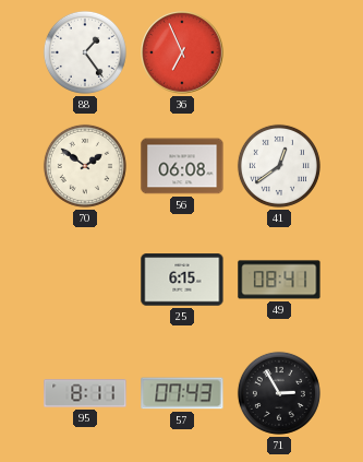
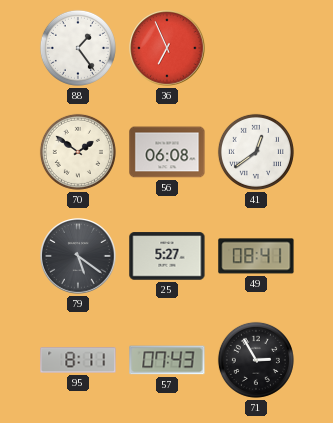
79: none -> 5:21 (78, 256)
25: 6:15 -> 5:27 (167, 256)
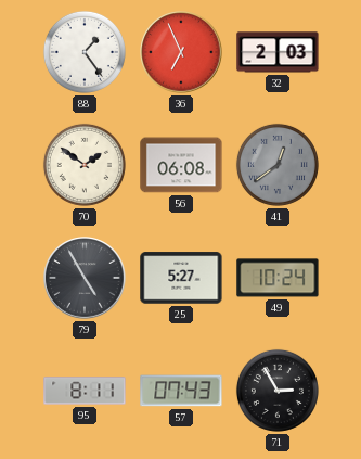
32: none -> 2:03 (278, 52)
41 dial: white -> grey (278, 165)
79: 5:21 -> 4:55 (85, 278)
49: 08:41 -> 10:24 (278, 278)
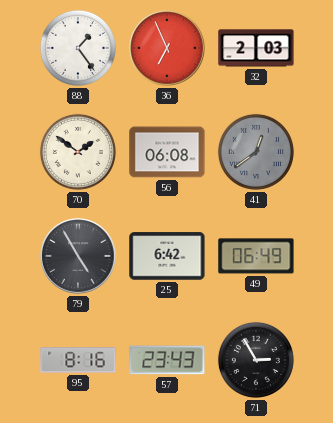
25: 5:27 -> 6:42 (167, 256)
49: 10:24 -> 06:49 (256, 256)
95: 8:11 -> 8:16 (78, 360)
57: 07:43 -> 23:43 (167, 360)
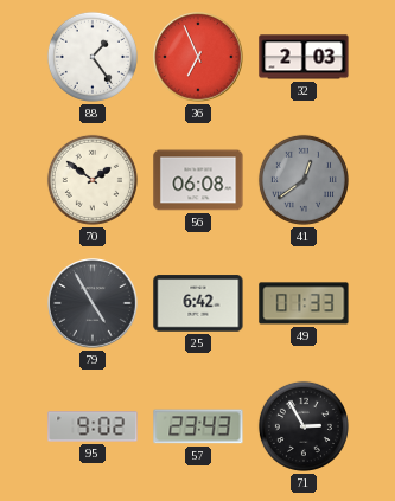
49: 06:49 -> 01:33 (304, 303)
95: 8:16 -> 9:02 (93, 426)
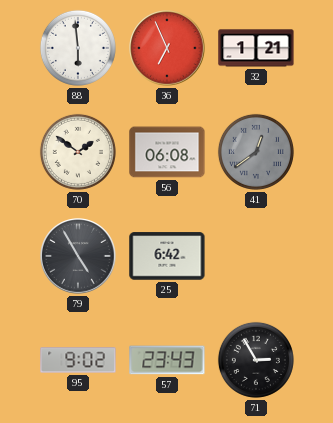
88: 1:24 -> 5:59 (78, 48)
32: 2:03 -> 1:21 (256, 48)
49: 01:33 -> none (304, 303)
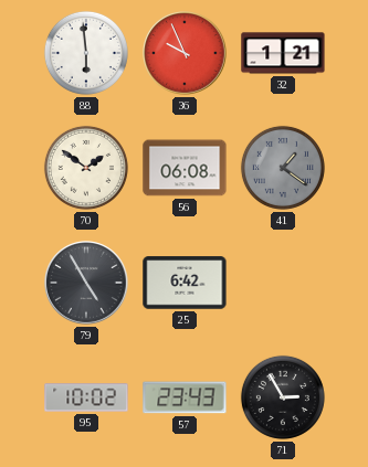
36: 6:56 -> 9:56 (185, 53)
41: 12:39 -> 1:21 (283, 168)
95: 9:02 -> 10:02 (86, 397)
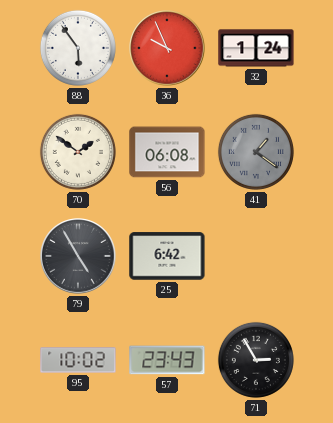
88: 5:59 -> 5:54 (78, 48)
32: 1:21 -> 1:24 (256, 48)
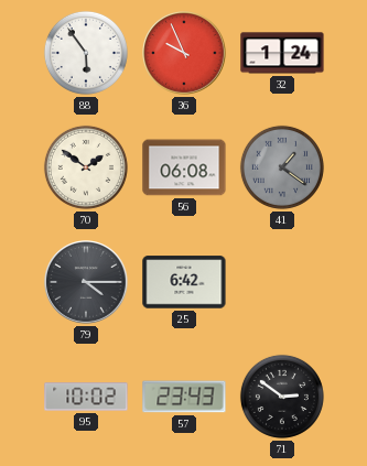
79: 4:55 -> 4:15 (86, 282)
71: 2:55 -> 2:51 (282, 397)
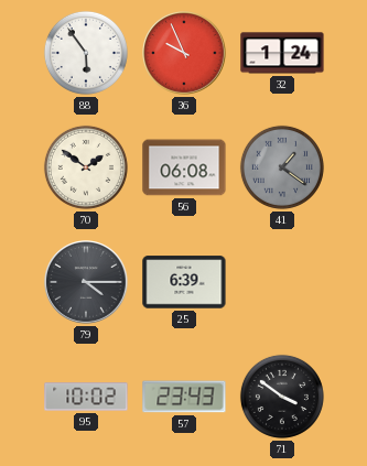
25: 6:42 -> 6:39 (184, 282)
71: 2:51 -> 3:51 (282, 397)
